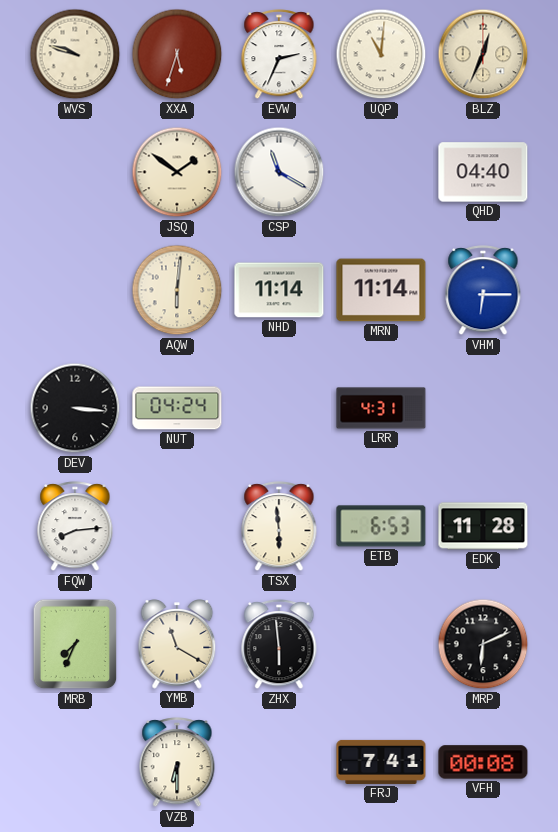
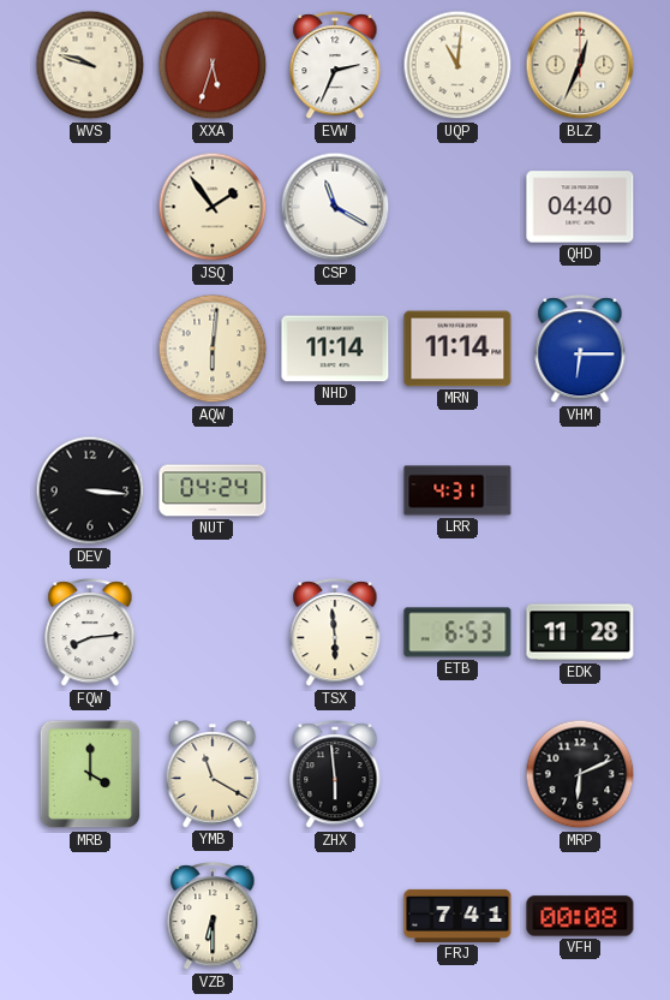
JSQ: 1:51 -> 1:54 (213, 207)
MRB: 7:34 -> 4:00 (90, 774)
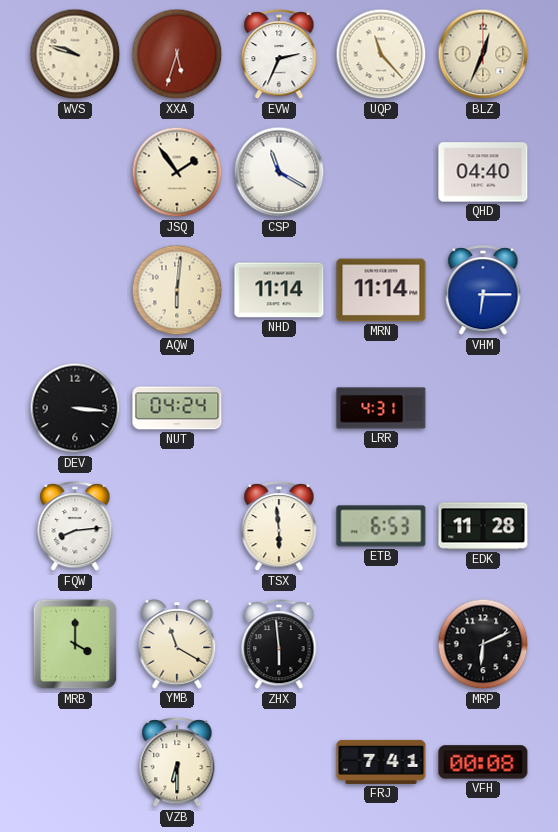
UQP: 11:01 -> 11:23 (381, 54)
